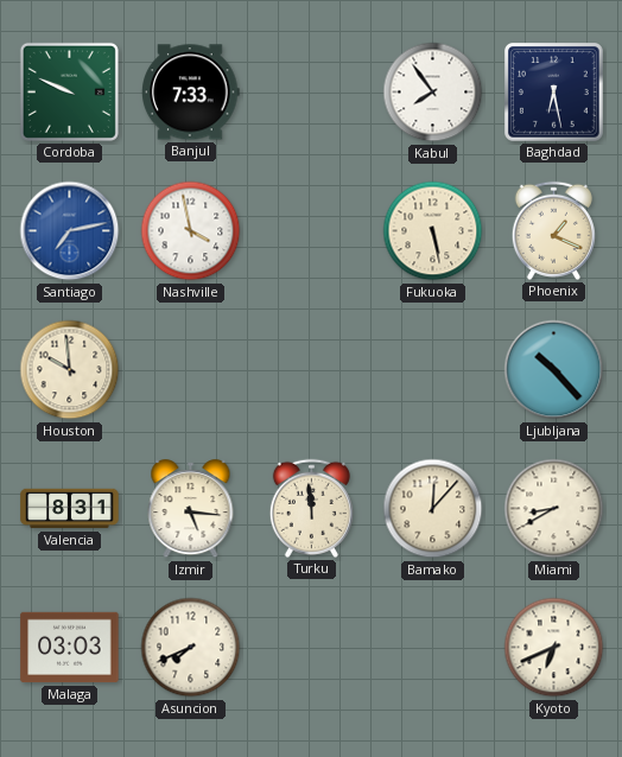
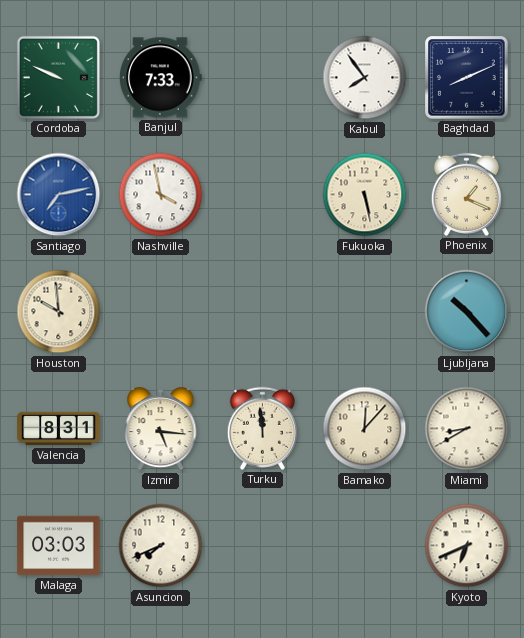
Baghdad: 6:28 -> 8:11 (467, 78)
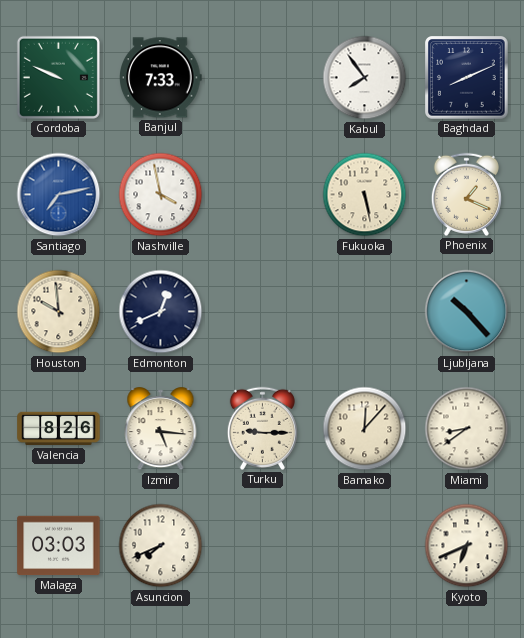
Edmonton: none -> 12:41 (161, 312)
Valencia: 8:31 -> 8:26 (59, 429)
Turku: 11:59 -> 9:15 (262, 428)
Miami: 8:40 -> 8:39 (467, 429)
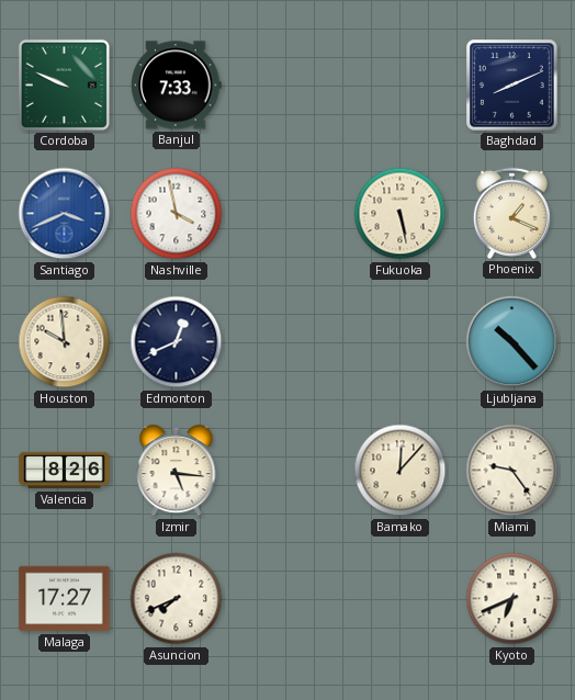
Kabul: 7:54 -> none (365, 78)
Santiago: 7:13 -> 3:41 (65, 214)
Turku: 9:15 -> none (262, 428)
Miami: 8:39 -> 9:24 (512, 471)
Malaga: 03:03 -> 17:27 (65, 599)
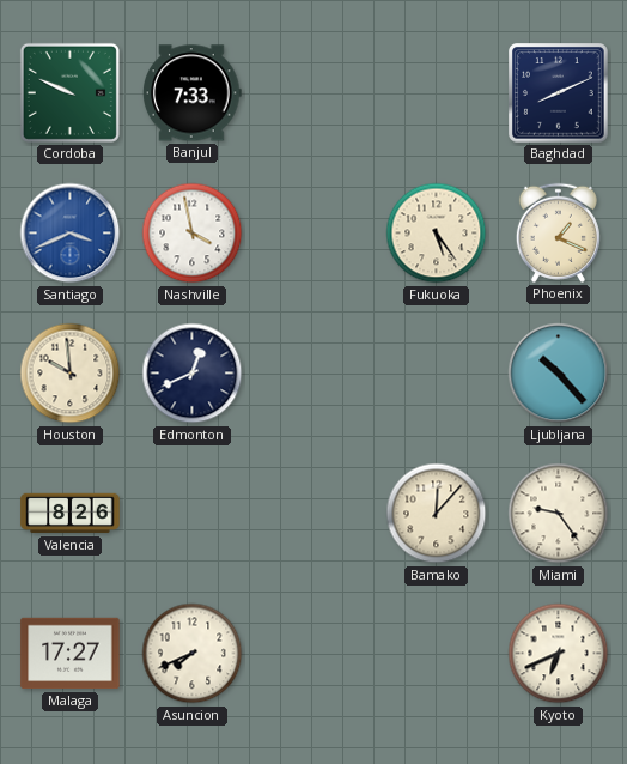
Fukuoka: 5:28 -> 5:24 (437, 234)
Izmir: 5:16 -> none (177, 471)
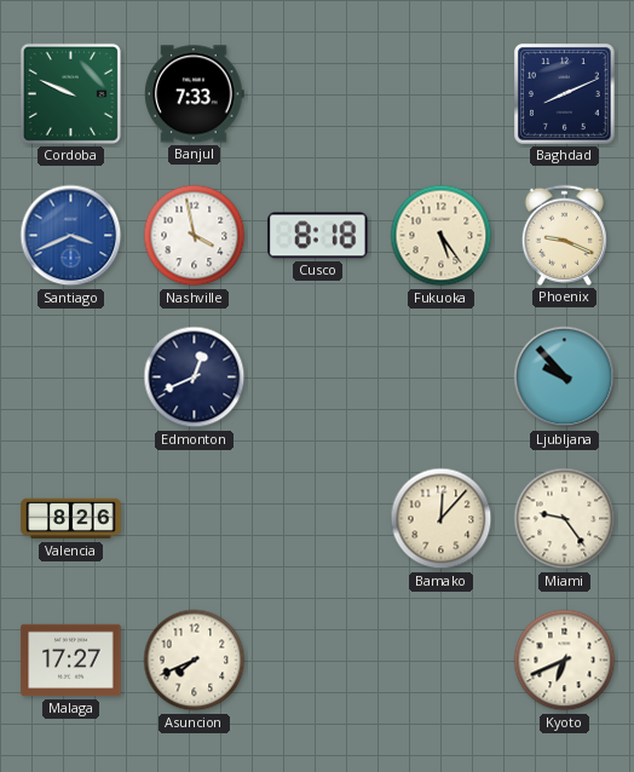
Cusco: none -> 8:18 (318, 236)
Phoenix: 1:19 -> 9:19 (564, 235)
Houston: 9:59 -> none (71, 374)
Ljubljana: 10:23 -> 9:53 (565, 378)
